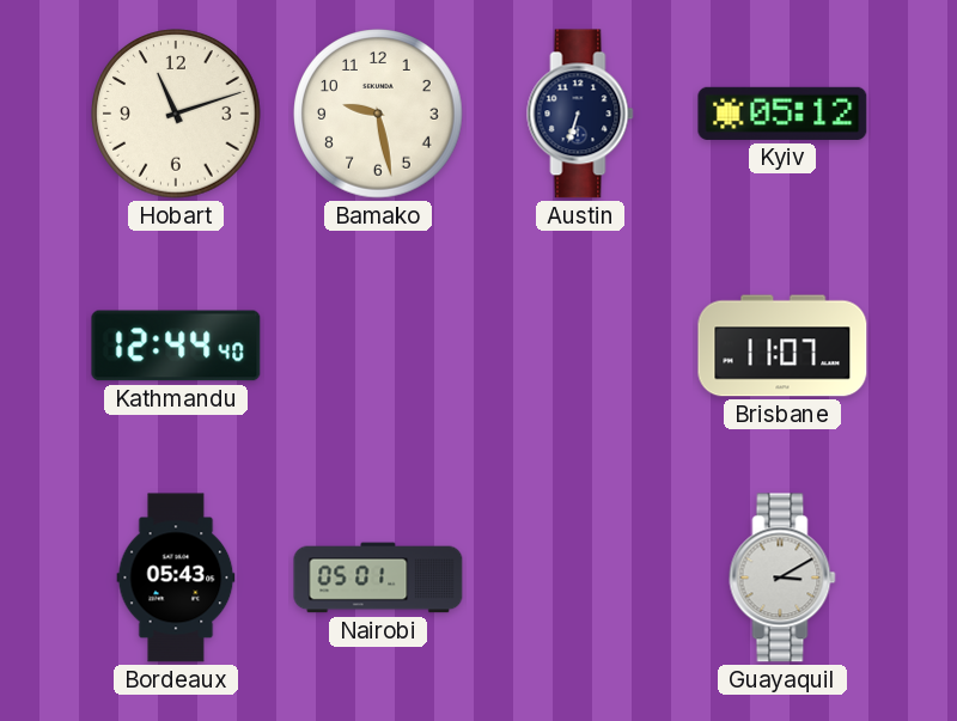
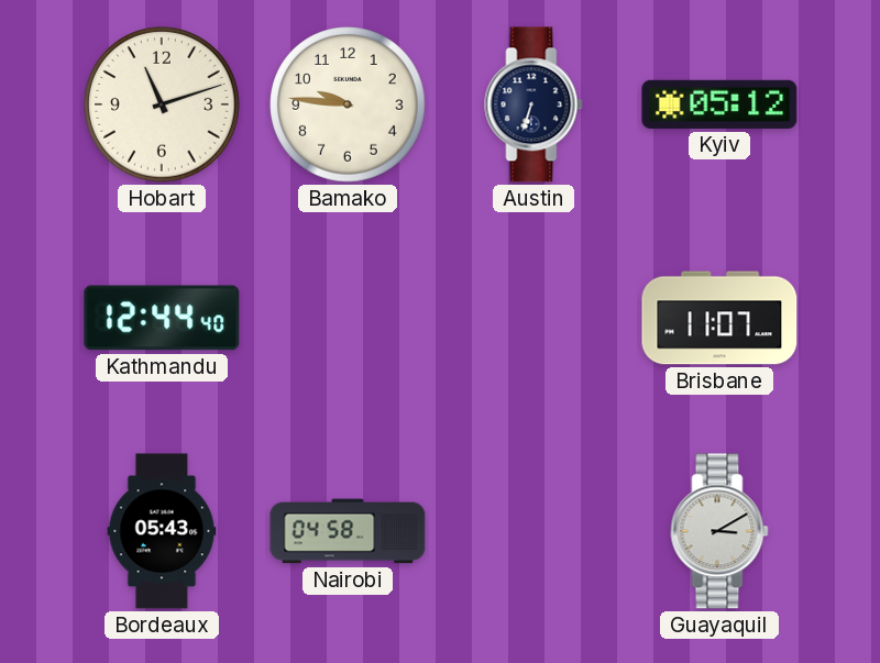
Bamako: 9:28 -> 9:46 (348, 104)
Nairobi: 05:01 -> 04:58 (348, 531)
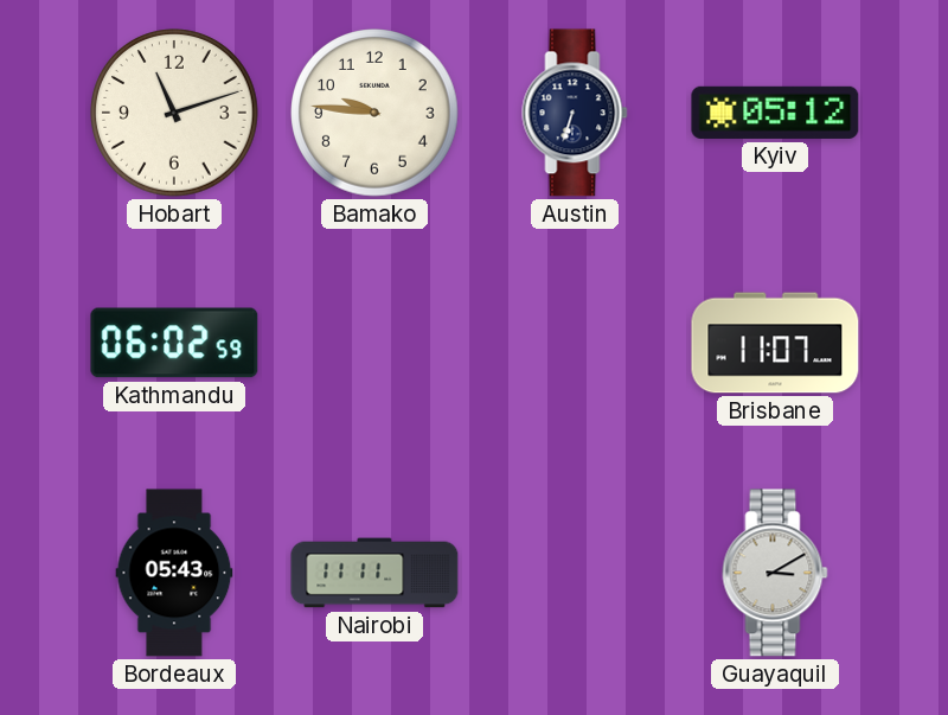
Kathmandu: 12:44 -> 06:02 (174, 343)
Nairobi: 04:58 -> 11:11 (374, 573)
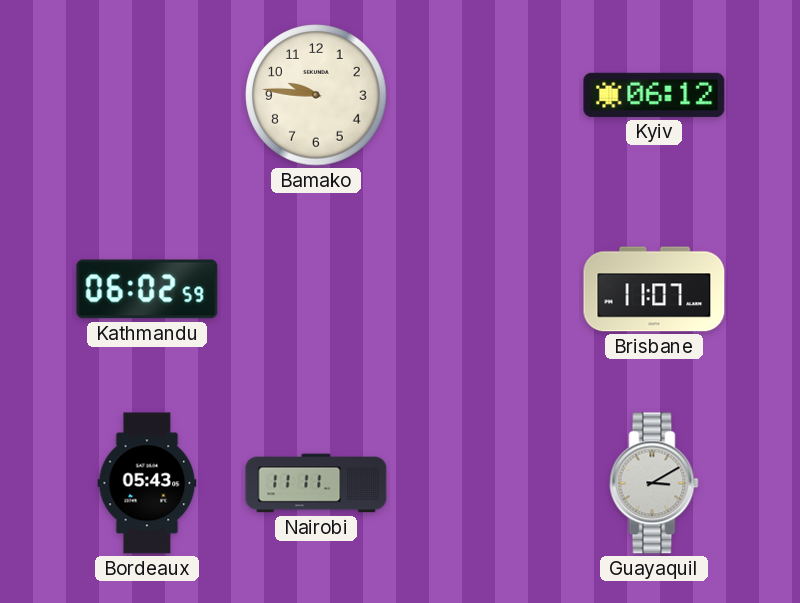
Hobart: 11:12 -> none (174, 113)
Austin: 6:33 -> none (575, 113)
Kyiv: 05:12 -> 06:12 (654, 95)
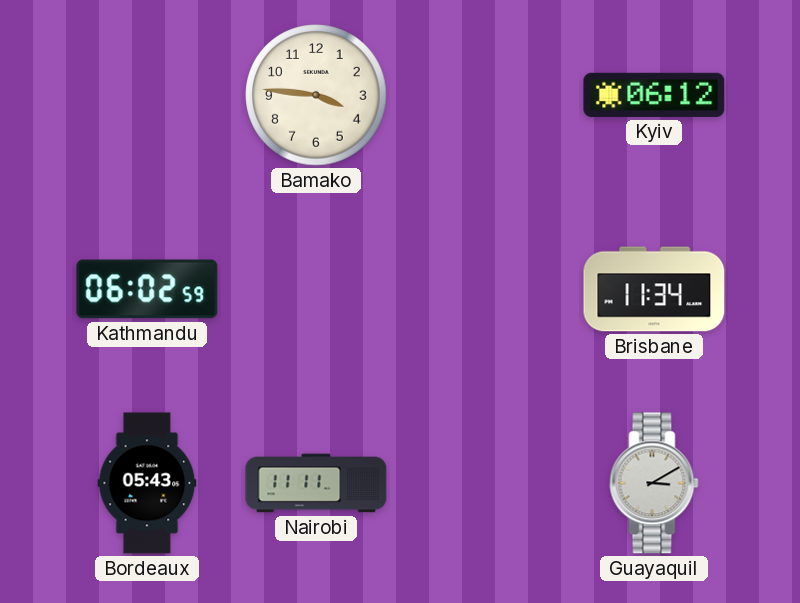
Bamako: 9:46 -> 3:46 (316, 95)
Brisbane: 11:07 -> 11:34 (654, 289)
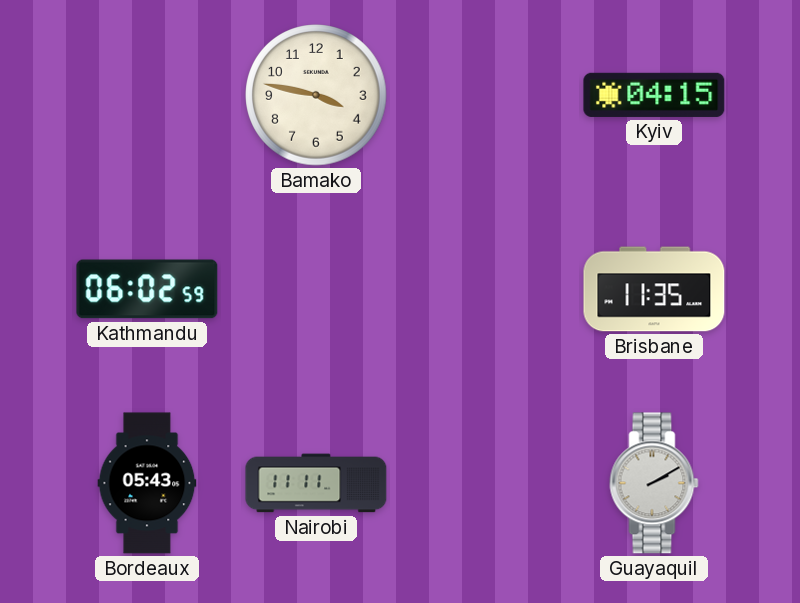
Bamako: 3:46 -> 3:47 (316, 95)
Kyiv: 06:12 -> 04:15 (654, 95)
Brisbane: 11:34 -> 11:35 (654, 289)
Guayaquil: 3:10 -> 2:10 (654, 483)
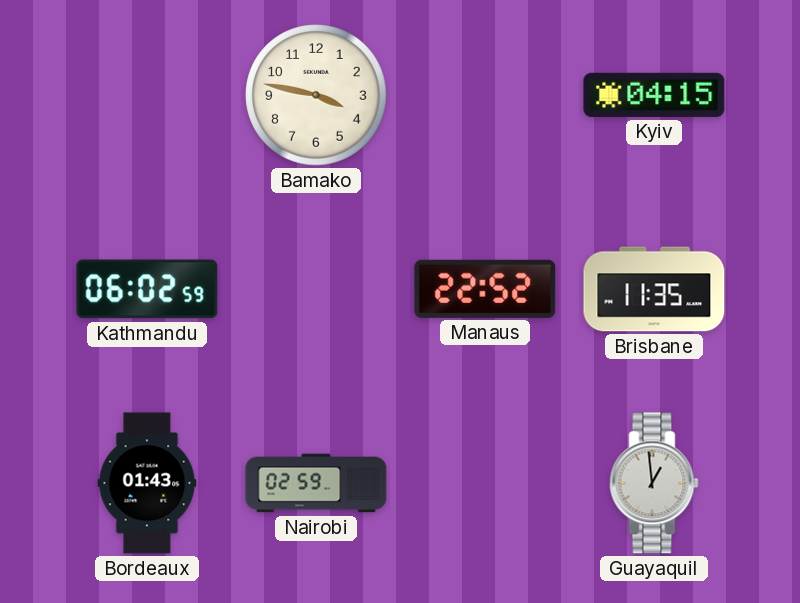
Manaus: none -> 22:52 (485, 289)
Bordeaux: 05:43 -> 01:43 (147, 483)
Nairobi: 11:11 -> 02:59 (316, 483)
Guayaquil: 2:10 -> 12:59 (654, 483)
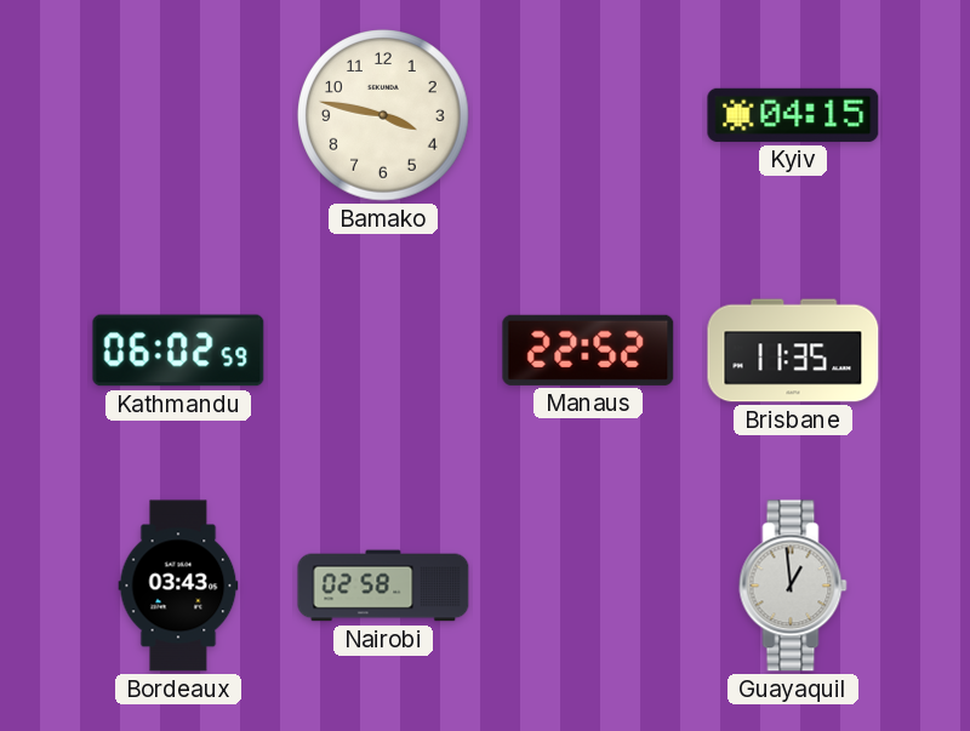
Bordeaux: 01:43 -> 03:43 (178, 586)
Nairobi: 02:59 -> 02:58 (383, 586)
